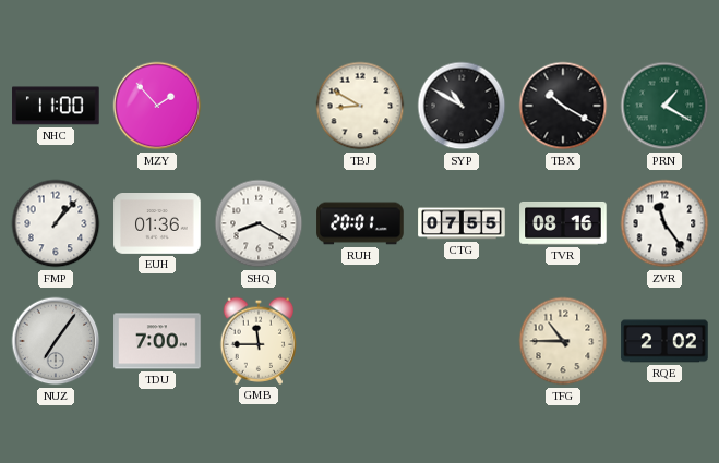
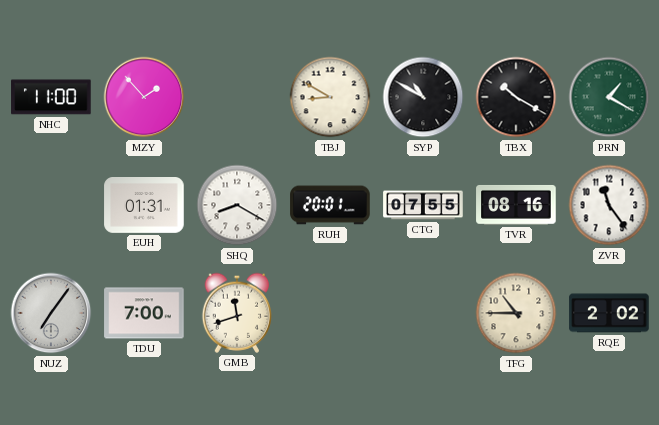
FMP: 1:07 -> none (56, 223)
EUH: 01:36 -> 01:31 (144, 206)
GMB: 11:45 -> 11:42 (237, 313)
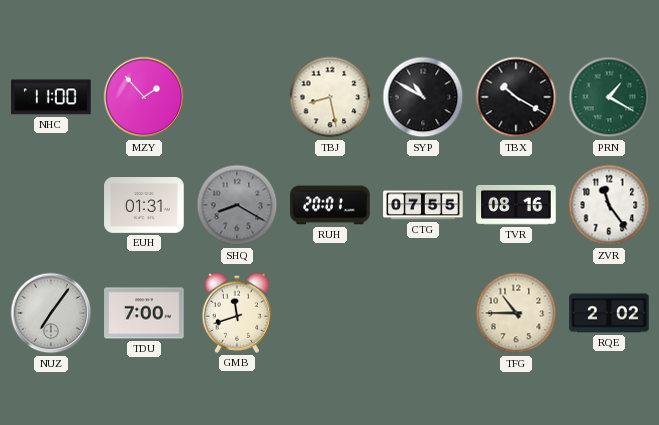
TBJ: 8:50 -> 8:28 (330, 97)
SHQ dial: white -> grey (237, 205)
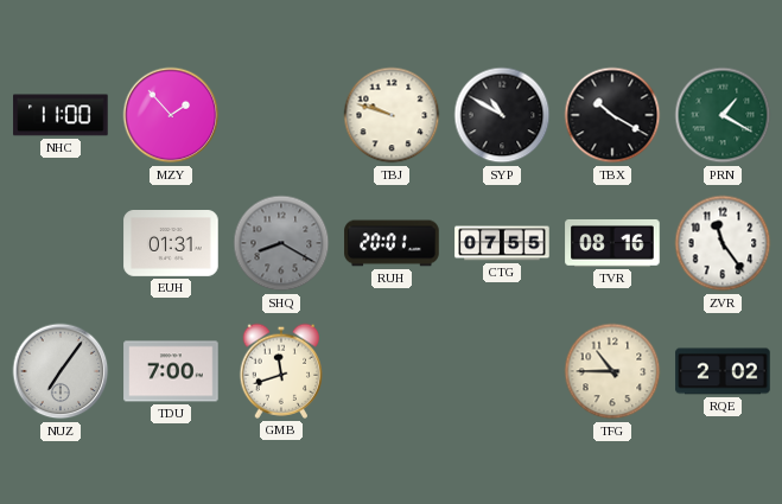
TBJ: 8:28 -> 9:48 (392, 115)
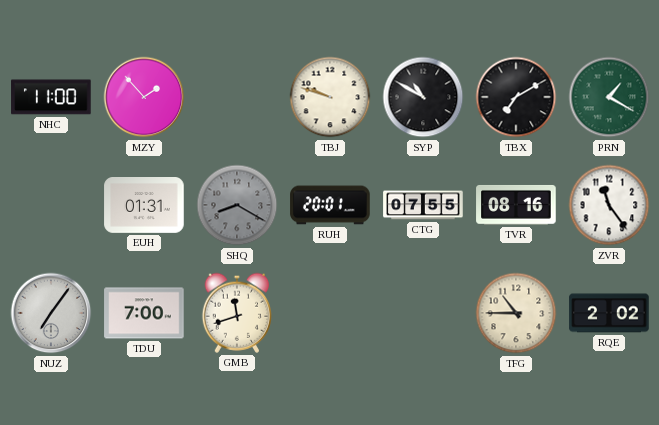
TBX: 10:20 -> 7:10 (516, 97)
